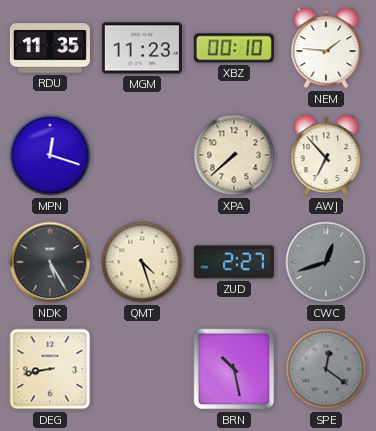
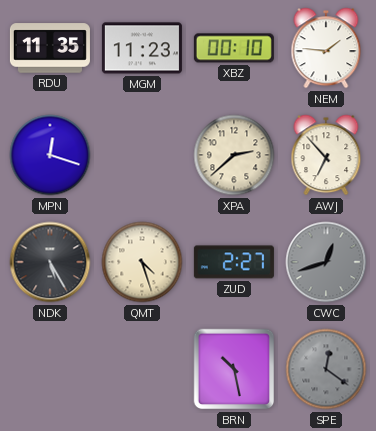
XPA: 7:38 -> 2:38 (234, 155)
DEG: 8:43 -> none (50, 369)
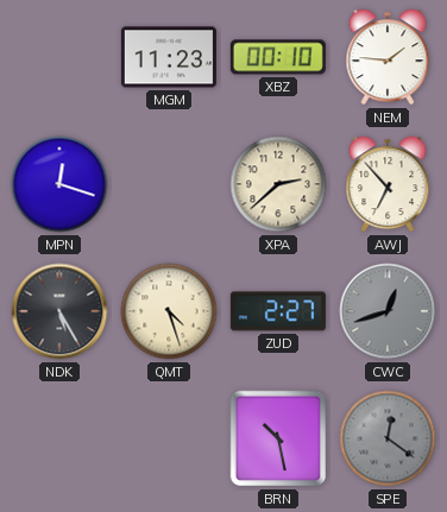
RDU: 11:35 -> none (50, 48)
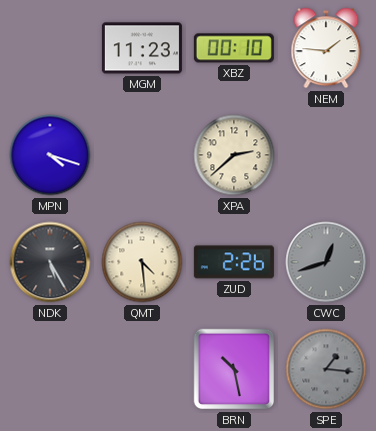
MPN: 12:18 -> 4:18 (50, 155)
AWJ: 6:53 -> none (388, 184)
QMT: 4:27 -> 4:29 (142, 262)
ZUD: 2:27 -> 2:26 (234, 262)
SPE: 12:21 -> 1:16 (326, 369)
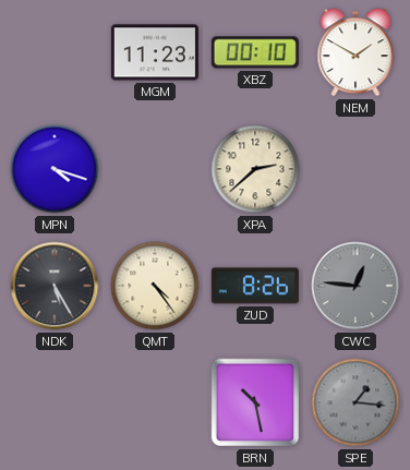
NEM: 1:46 -> 1:50 (355, 52)
QMT: 4:29 -> 4:24 (155, 286)
ZUD: 2:26 -> 8:26 (255, 286)
CWC: 12:42 -> 12:46 (355, 286)
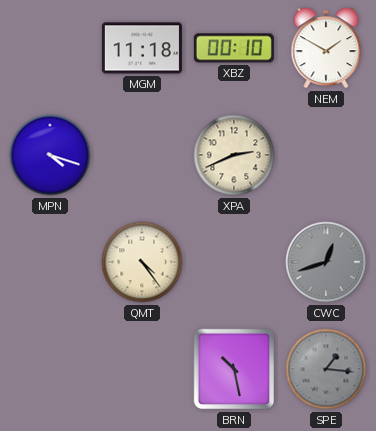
MGM: 11:23 -> 11:18 (142, 48)
XPA: 2:38 -> 2:41 (234, 155)
NDK: 5:25 -> none (55, 286)
ZUD: 8:26 -> none (255, 286)
CWC: 12:46 -> 12:42 (326, 262)
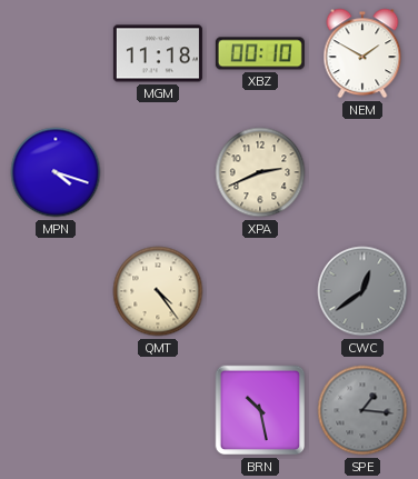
CWC: 12:42 -> 12:39 (362, 291)
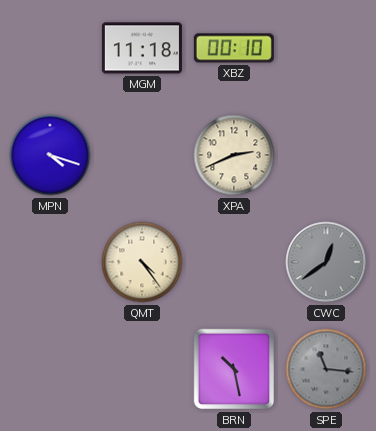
NEM: 1:50 -> none (362, 53)
SPE: 1:16 -> 11:16 (326, 369)
